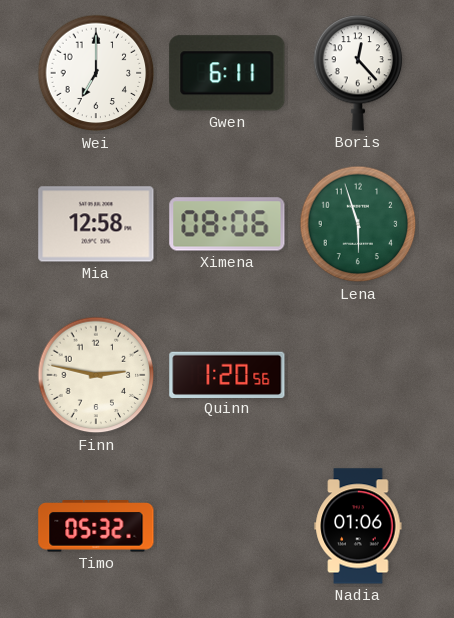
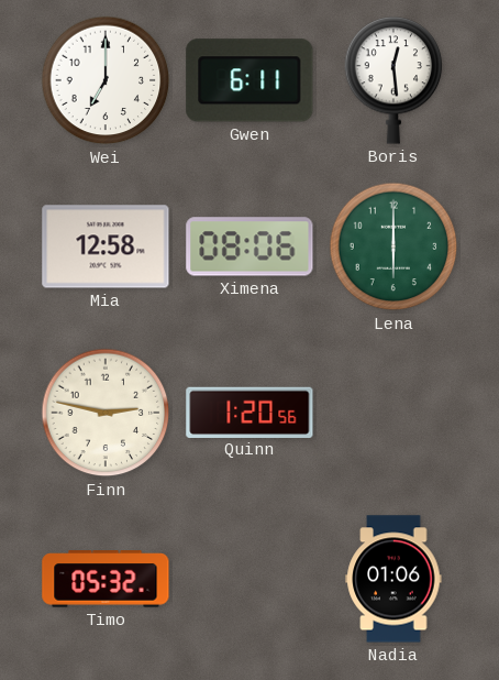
Boris: 12:23 -> 12:29 (393, 80)
Lena: 5:57 -> 6:00 (393, 246)
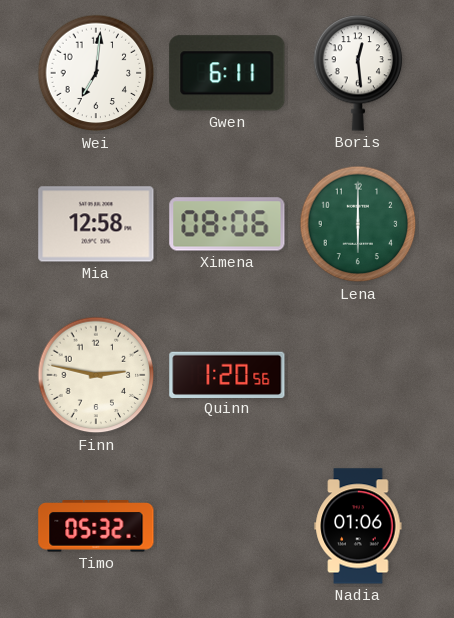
Wei: 7:00 -> 7:01 (96, 73)
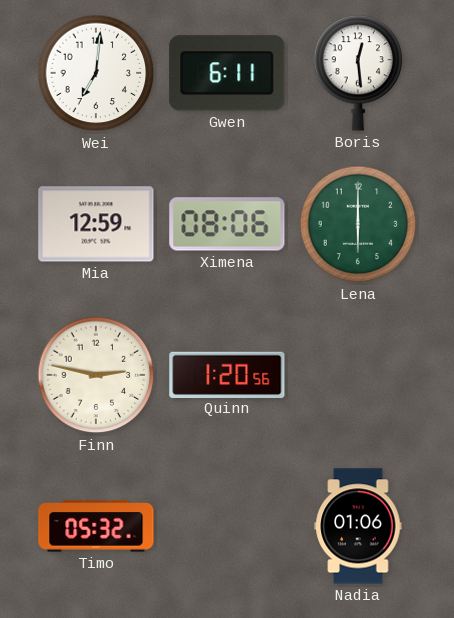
Mia: 12:58 -> 12:59 (96, 224)
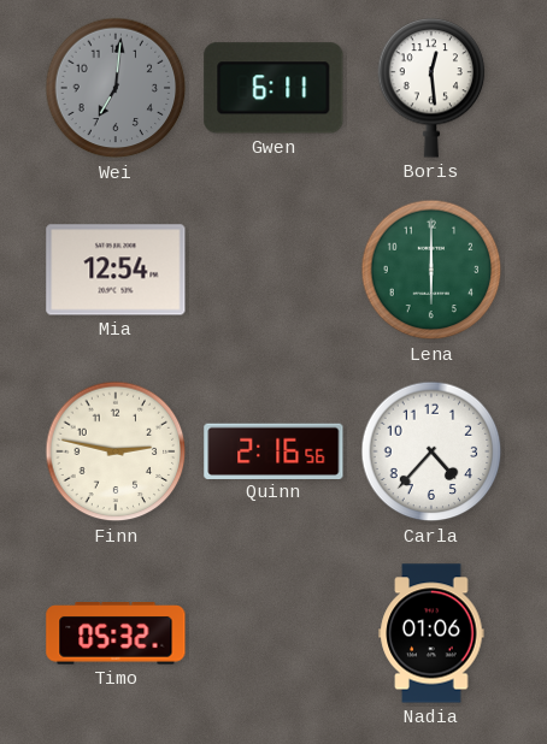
Wei dial: white -> grey (116, 88)
Mia: 12:59 -> 12:54 (116, 270)
Ximena: 08:06 -> none (227, 224)
Quinn: 1:20 -> 2:16 (273, 450)
Carla: none -> 4:37 (431, 451)
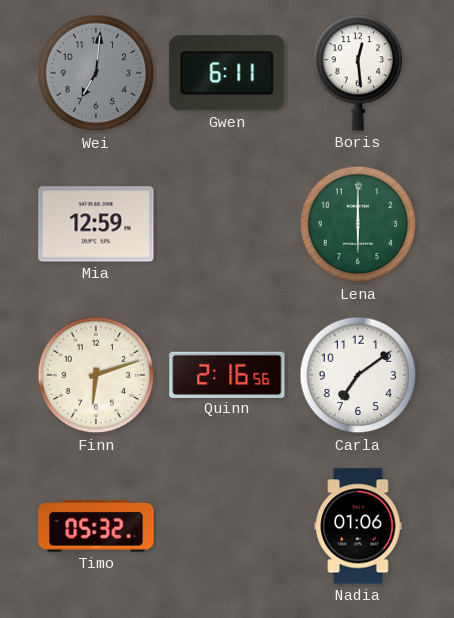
Mia: 12:54 -> 12:59 (96, 224)
Finn: 2:47 -> 6:12 (96, 375)
Carla: 4:37 -> 7:09 (358, 375)
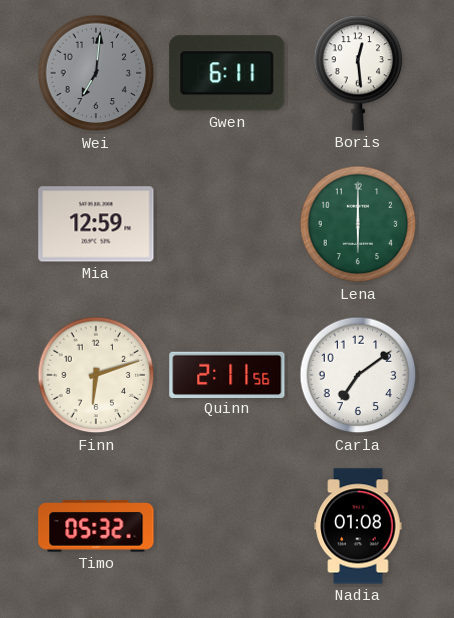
Quinn: 2:16 -> 2:11 (227, 374)
Nadia: 01:06 -> 01:08 (358, 526)
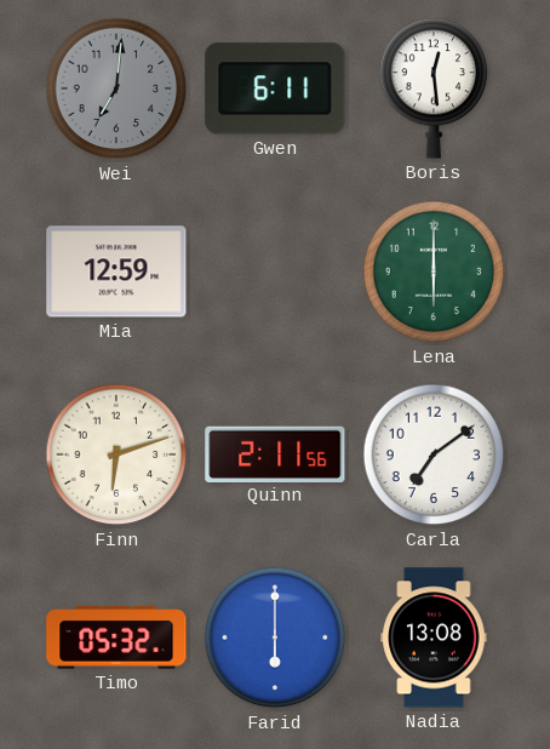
Farid: none -> 6:00 (275, 637)
Nadia: 01:08 -> 13:08 (434, 637)
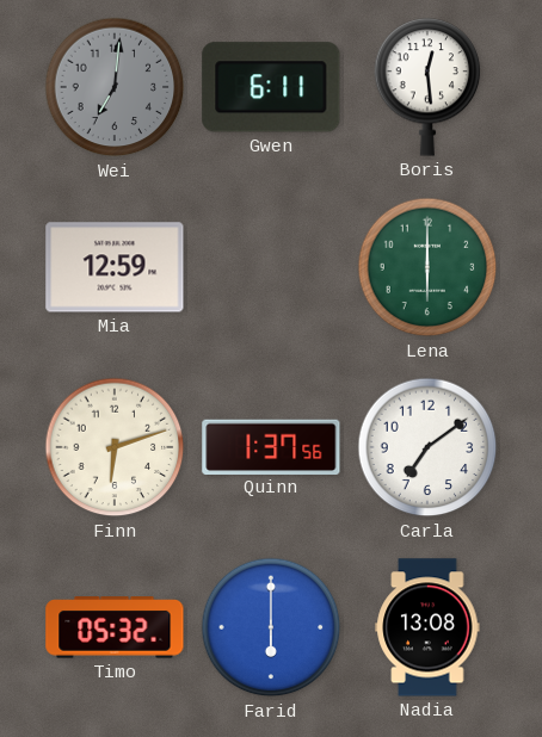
Quinn: 2:11 -> 1:37 (271, 446)
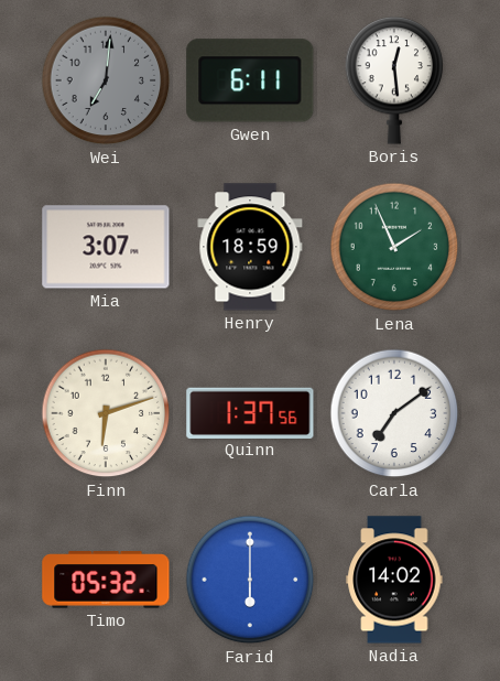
Mia: 12:59 -> 3:07 (106, 247)
Henry: none -> 18:59 (250, 247)
Lena: 6:00 -> 1:56 (394, 247)
Nadia: 13:08 -> 14:02 (394, 580)
